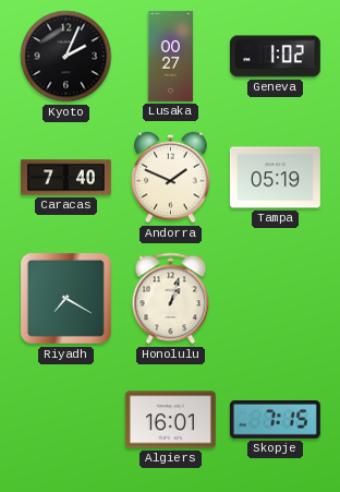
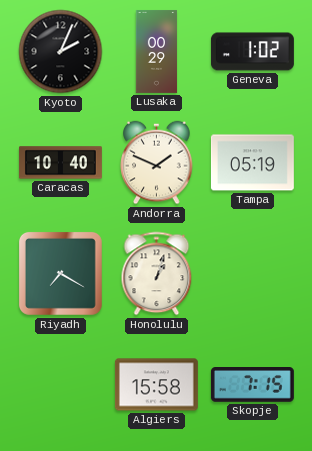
Lusaka: 00:27 -> 00:29 (157, 51)
Caracas: 7:40 -> 10:40 (60, 163)
Algiers: 16:01 -> 15:58 (156, 385)
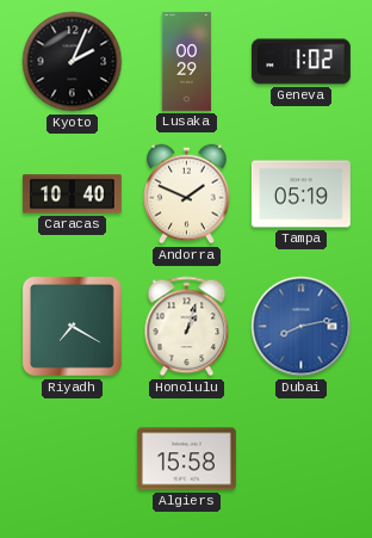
Dubai: none -> 8:13 (302, 327)
Skopje: 7:15 -> none (252, 385)
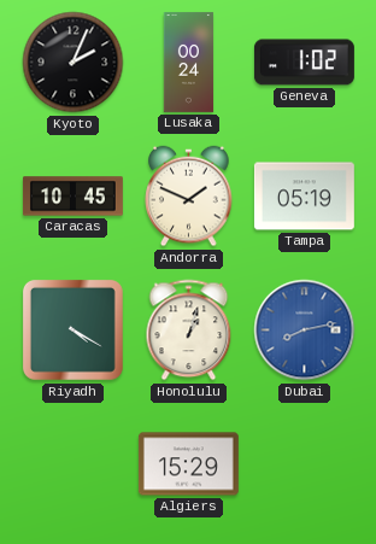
Lusaka: 00:29 -> 00:24 (189, 62)
Caracas: 10:40 -> 10:45 (72, 197)
Riyadh: 7:20 -> 4:20 (72, 329)
Algiers: 15:58 -> 15:29 (188, 464)
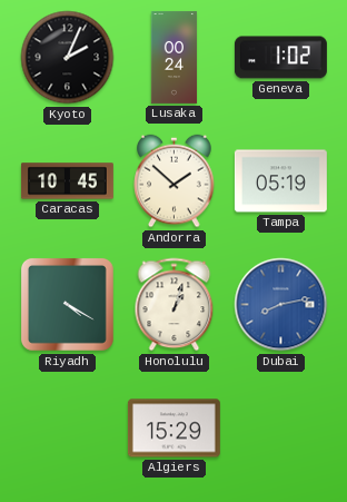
Andorra: 1:49 -> 1:52 (175, 181)
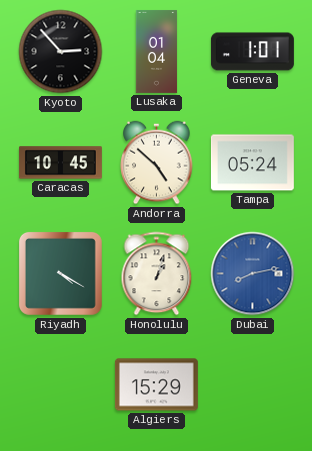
Kyoto: 2:04 -> 2:53 (61, 52)
Lusaka: 00:24 -> 01:04 (157, 51)
Geneva: 1:02 -> 1:01 (252, 52)
Andorra: 1:52 -> 4:52 (157, 163)
Tampa: 05:19 -> 05:24 (252, 163)
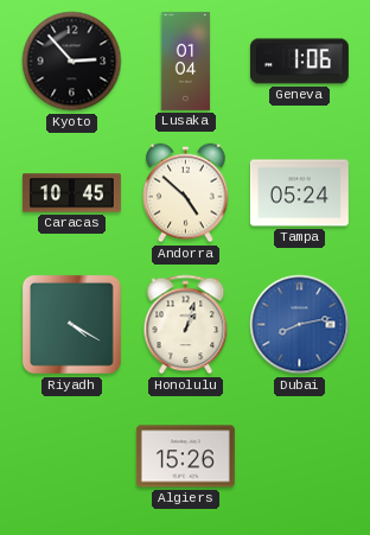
Geneva: 1:01 -> 1:06 (299, 62)
Algiers: 15:29 -> 15:26 (185, 457)
